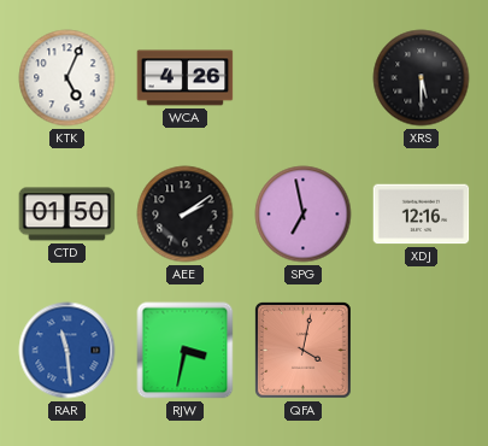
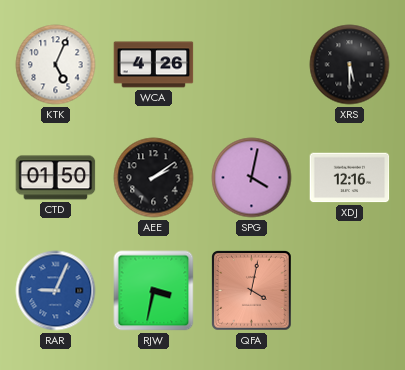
SPG: 6:58 -> 4:02 (252, 178)
RAR: 11:29 -> 9:04 (56, 291)
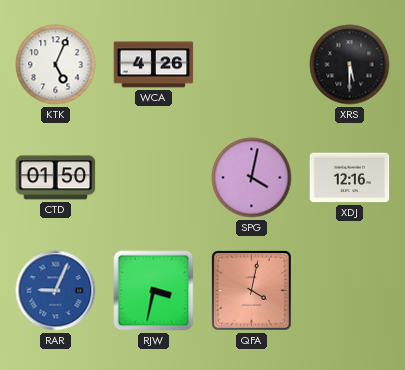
AEE: 2:09 -> none (154, 178)
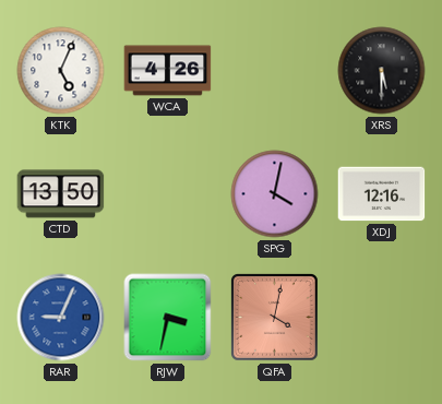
CTD: 01:50 -> 13:50 (61, 194)
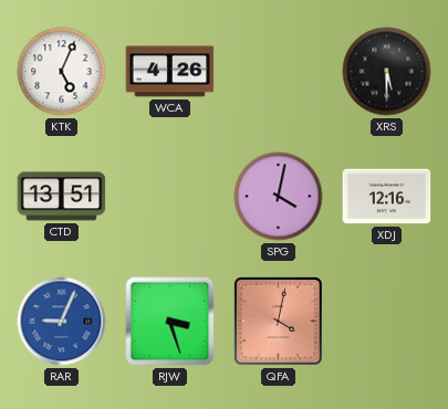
CTD: 13:50 -> 13:51 (62, 197)
RJW: 3:32 -> 3:27 (170, 322)
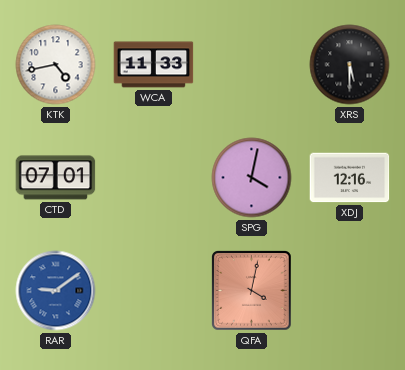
KTK: 5:04 -> 4:43 (56, 65)
WCA: 4:26 -> 11:33 (154, 65)
CTD: 13:51 -> 07:01 (56, 178)
RAR: 9:04 -> 9:09 (56, 291)
RJW: 3:27 -> none (170, 322)
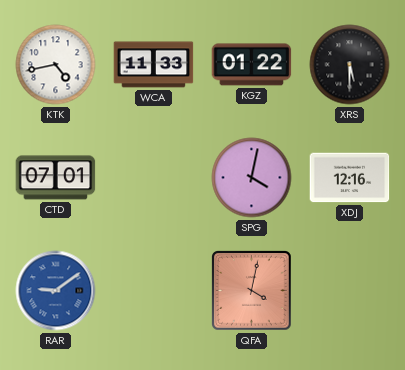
KGZ: none -> 01:22 (252, 65)
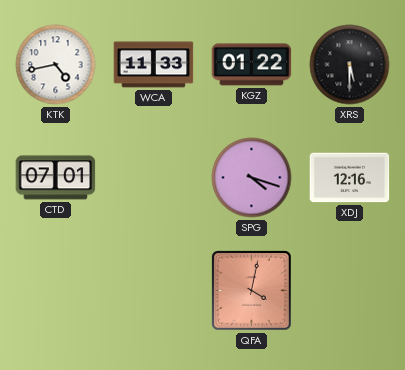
SPG: 4:02 -> 4:18 (252, 178)
RAR: 9:09 -> none (56, 291)
